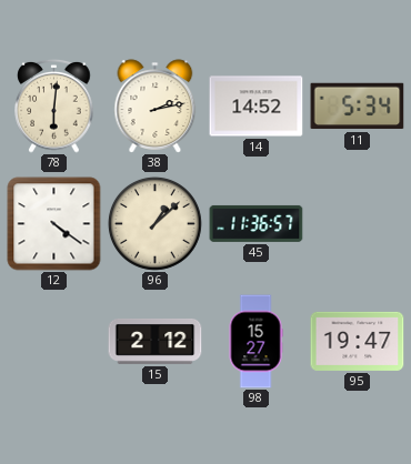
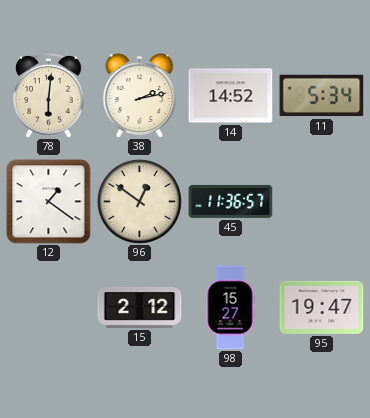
12: 4:21 -> 1:21 (49, 202)
96: 1:08 -> 12:51 (139, 201)
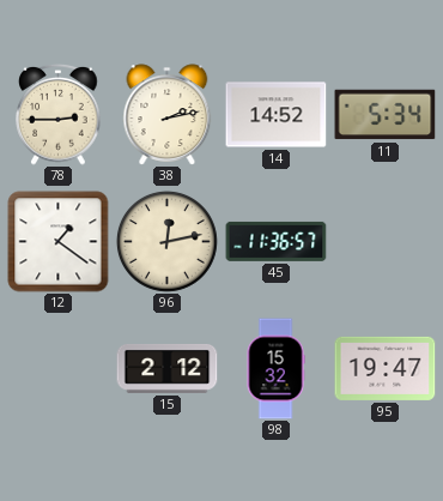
78: 6:01 -> 2:45 (59, 115)
96: 12:51 -> 12:13 (166, 241)
98: 15:27 -> 15:32 (275, 369)
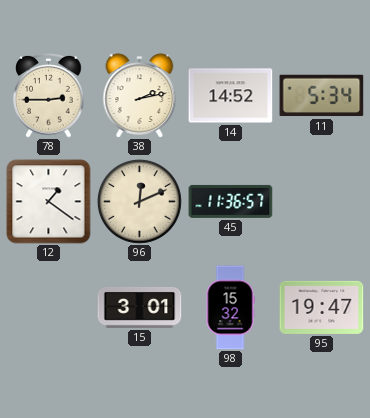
96: 12:13 -> 12:11 (139, 201)
15: 2:12 -> 3:01 (140, 308)
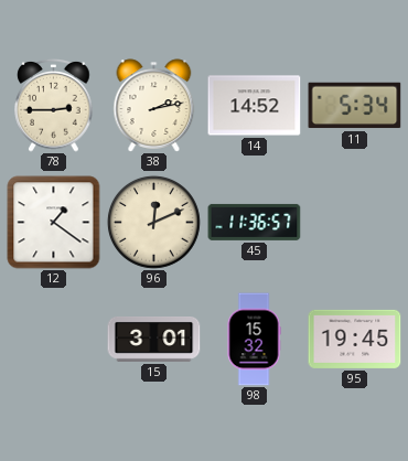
95: 19:47 -> 19:45 (355, 339)
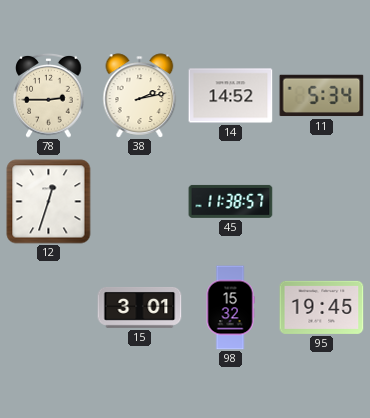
12: 1:21 -> 12:33 (49, 202)
96: 12:11 -> none (153, 222)
45: 11:36 -> 11:38 (231, 201)
